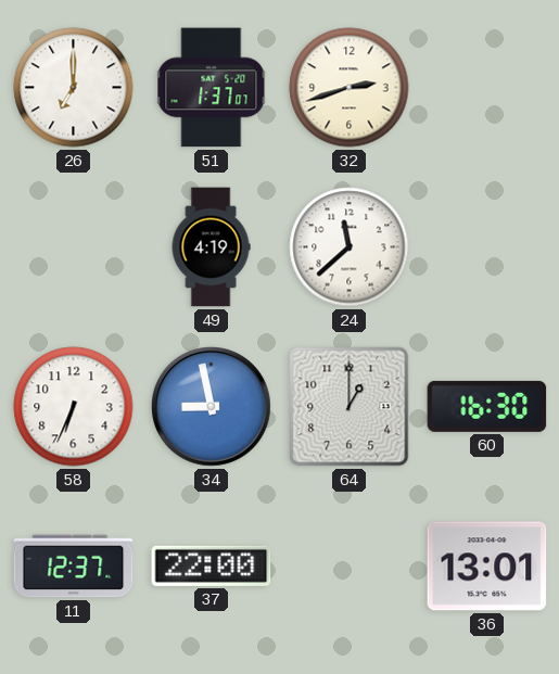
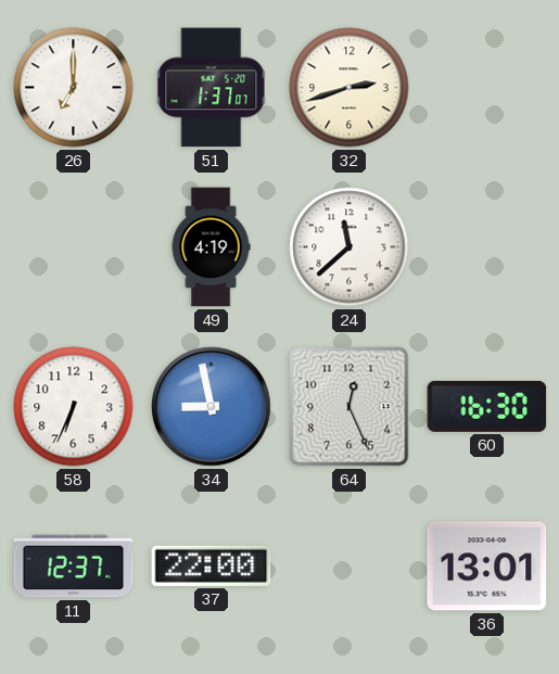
64: 1:00 -> 12:26 (350, 407)
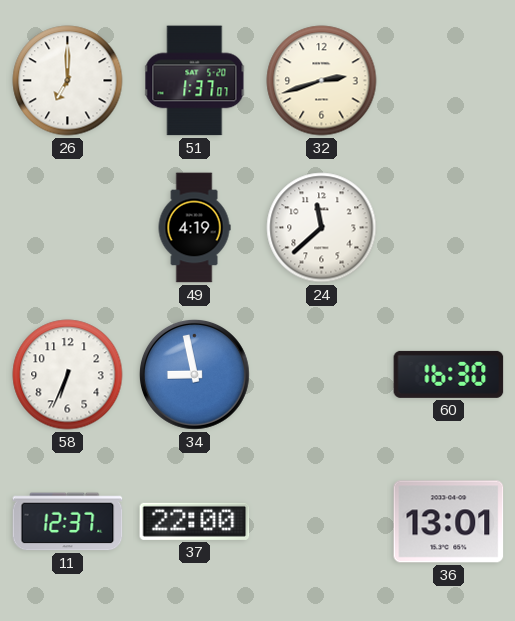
64: 12:26 -> none (350, 407)
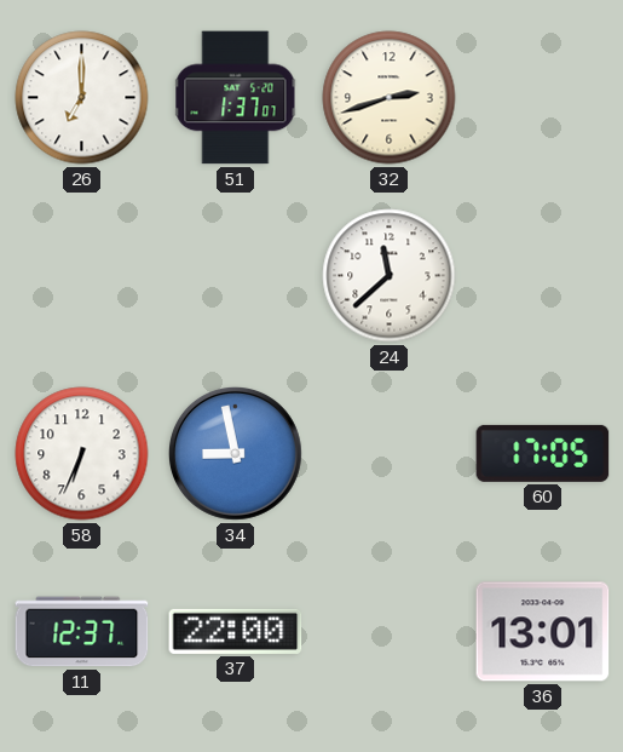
49: 4:19 -> none (194, 228)
60: 16:30 -> 17:05 (543, 453)
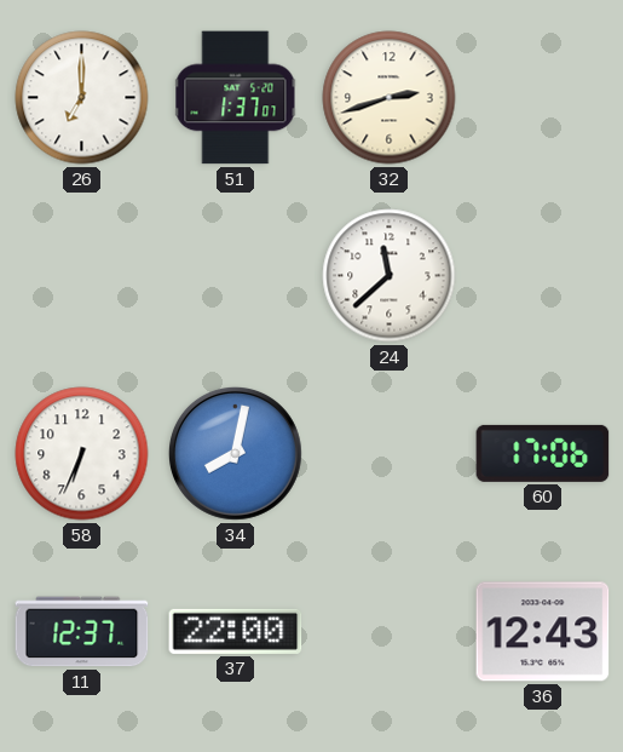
34: 8:58 -> 8:02 (235, 453)
60: 17:05 -> 17:06 (543, 453)
36: 13:01 -> 12:43 (543, 632)
